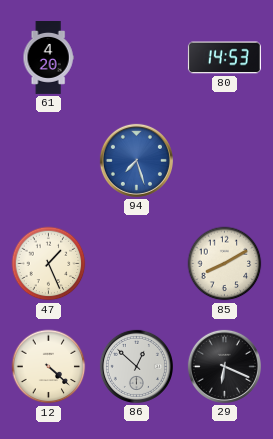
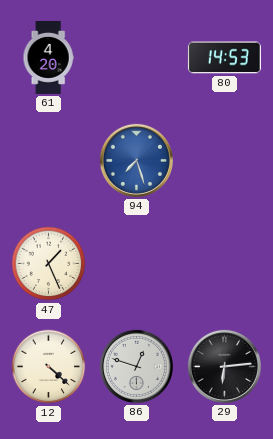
85: 8:10 -> none (225, 264)
86: 12:52 -> 12:48 (136, 366)
29: 6:19 -> 6:14 (224, 366)
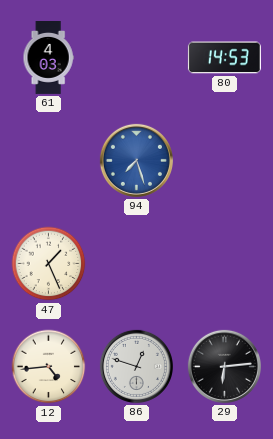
61: 4:20 -> 4:03 (48, 58)
12: 4:22 -> 4:44 (49, 367)
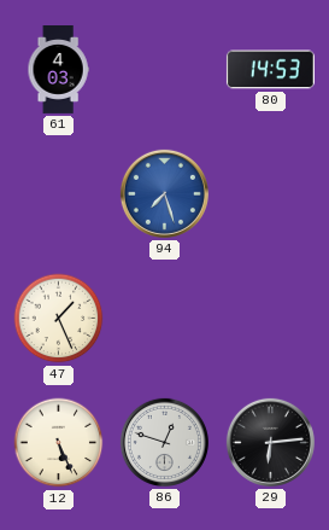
12: 4:44 -> 5:26 (59, 443)
